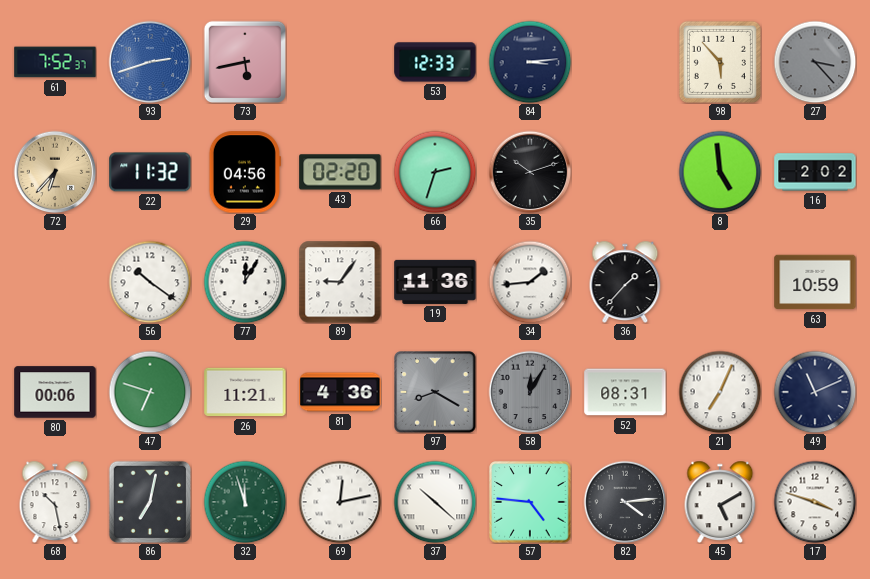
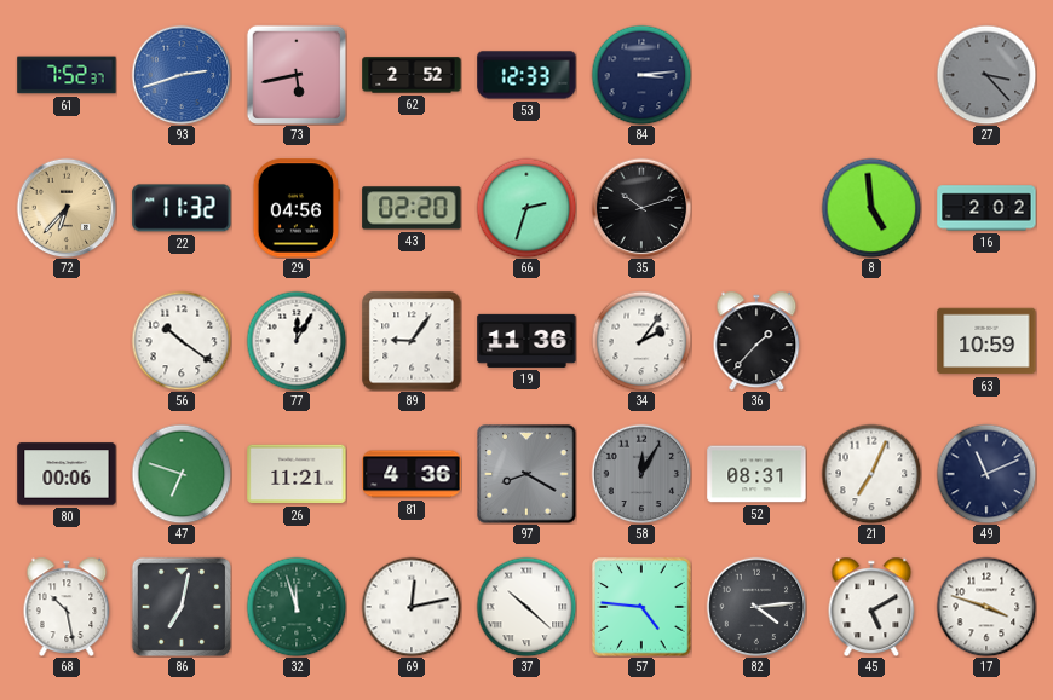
62: none -> 2:52 (412, 75)
98: 5:53 -> none (720, 62)
34: 1:44 -> 2:06 (641, 341)
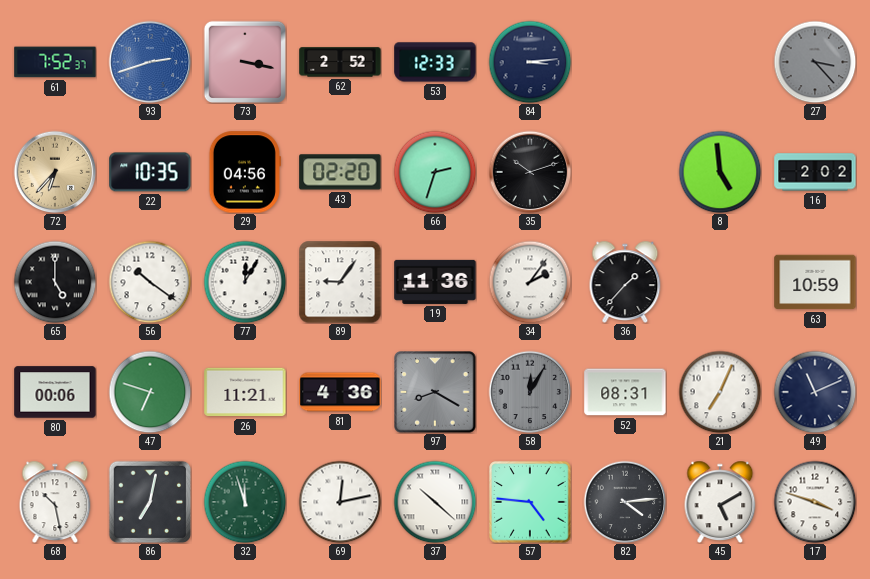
73: 5:43 -> 3:17 (245, 62)
22: 11:32 -> 10:35 (150, 172)
65: none -> 5:00 (55, 282)
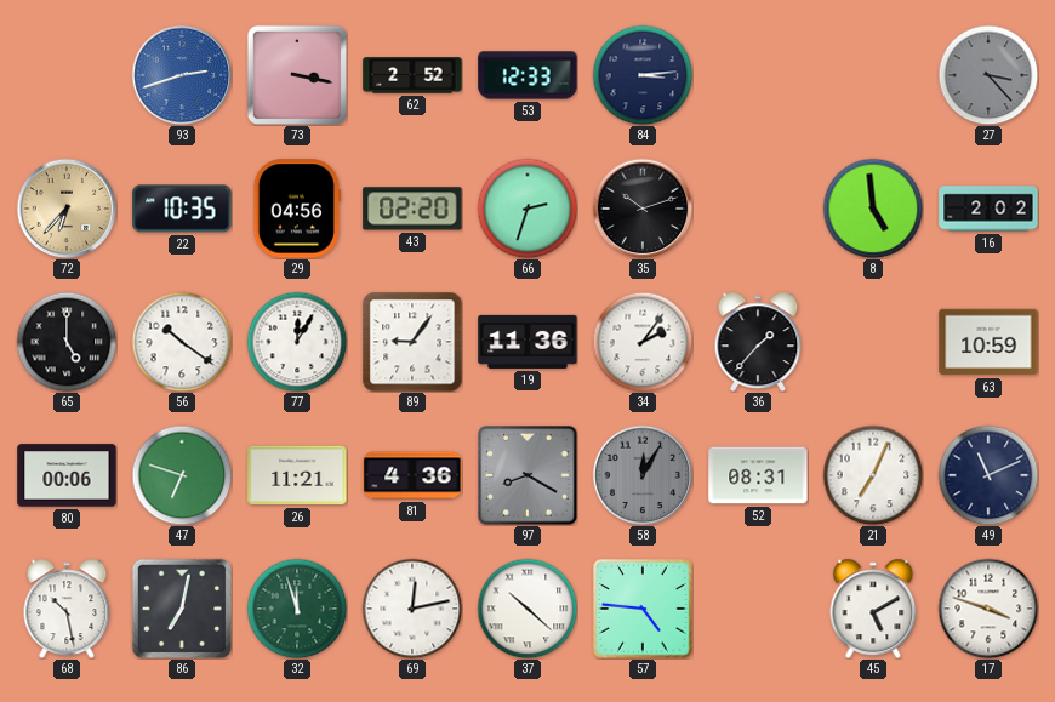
61: 7:52 -> none (55, 62)
82: 4:14 -> none (625, 502)
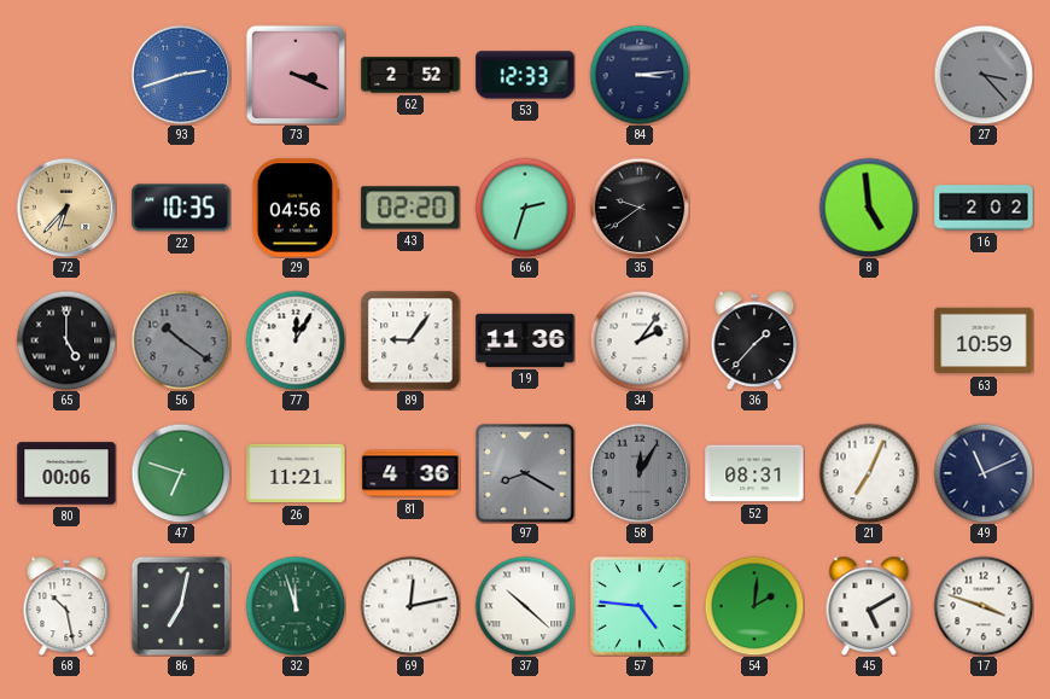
73: 3:17 -> 3:19 (296, 75)
35: 10:12 -> 9:39 (640, 208)
56 dial: white -> grey (181, 340)
54: none -> 2:01 (754, 606)
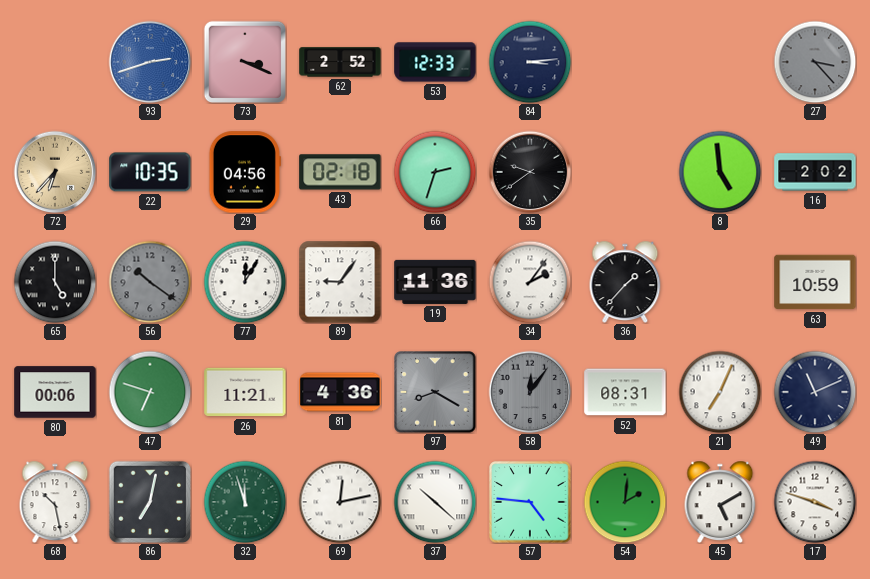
43: 02:20 -> 02:18 (340, 172)
58: 12:05 -> 12:06 (530, 392)
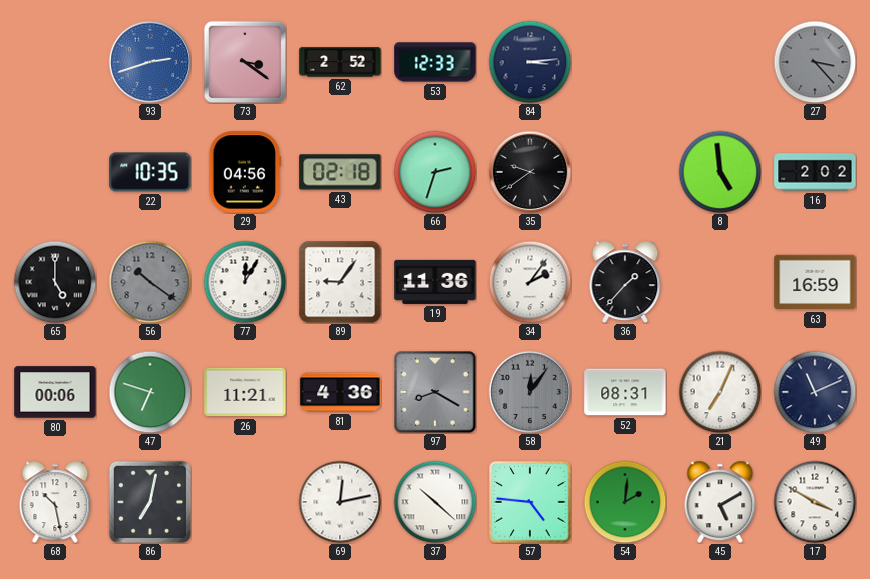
73: 3:19 -> 3:21 (245, 62)
72: 6:37 -> none (55, 172)
63: 10:59 -> 16:59 (815, 282)
32: 11:57 -> none (245, 502)
17: 3:48 -> 3:50 (815, 502)
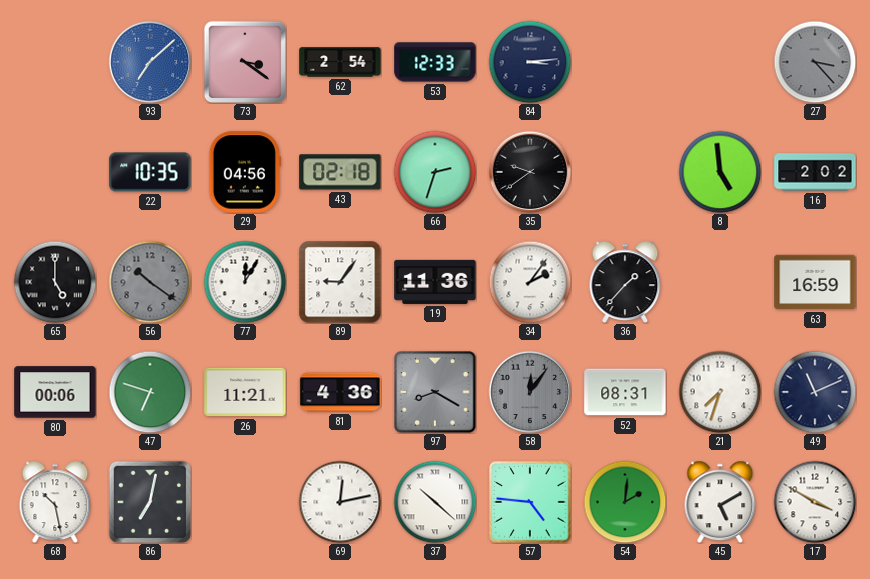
93: 2:42 -> 7:08 (150, 62)
62: 2:52 -> 2:54 (340, 62)
21: 7:04 -> 7:33 (720, 392)
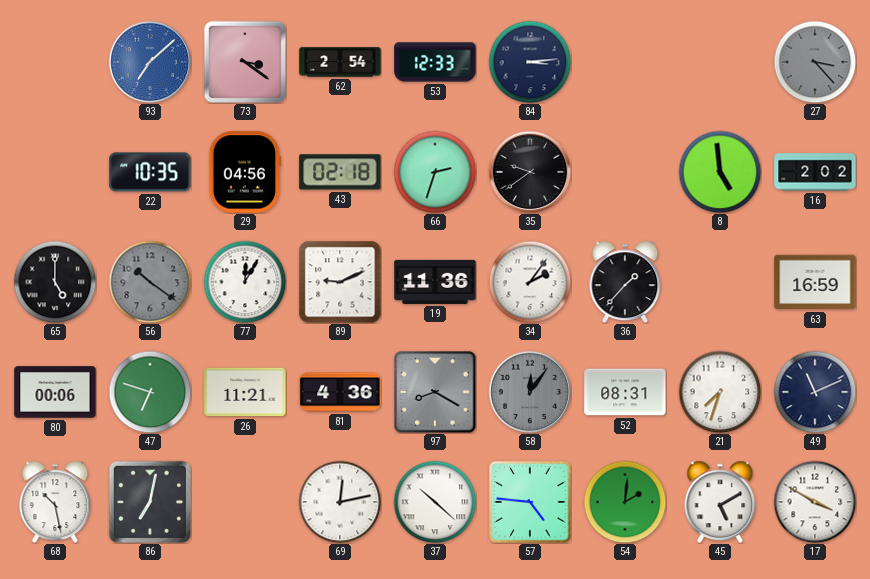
89: 9:06 -> 9:11 (340, 282)
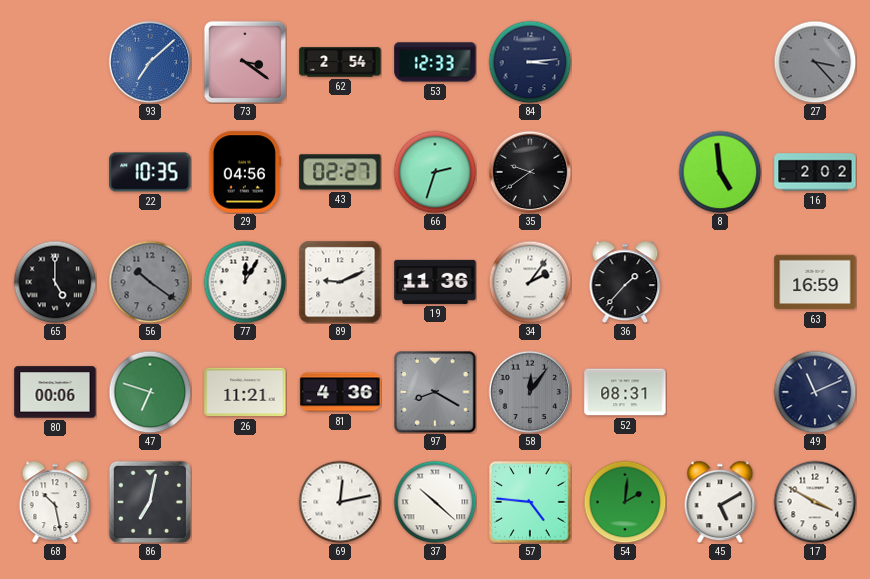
43: 02:18 -> 02:27 (340, 172)
21: 7:33 -> none (720, 392)
